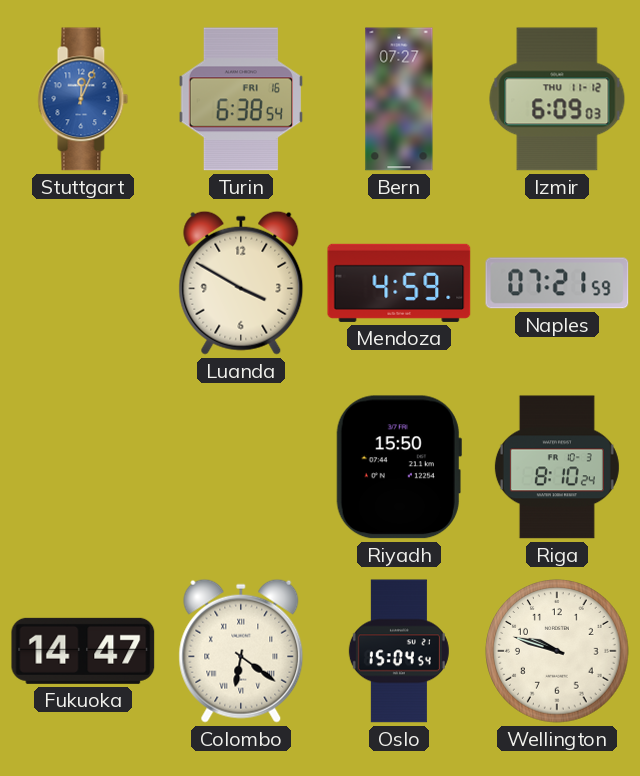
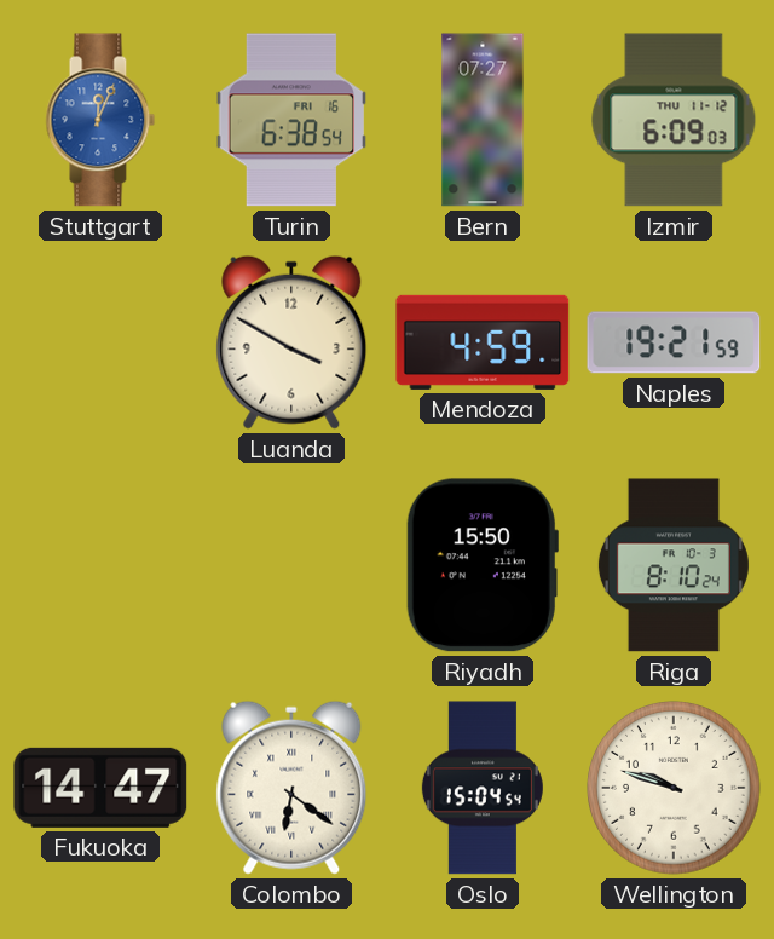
Naples: 07:21 -> 19:21 (674, 342)
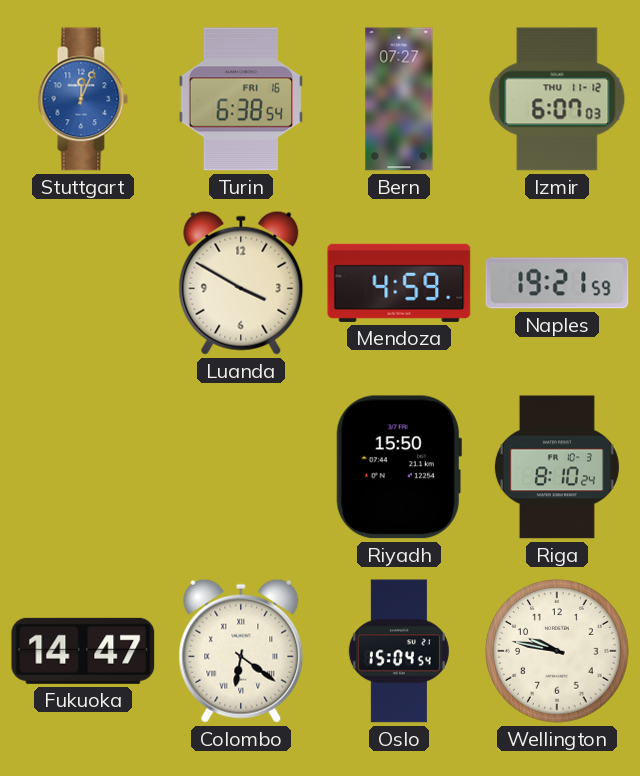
Izmir: 6:09 -> 6:07 (557, 99)
Wellington: 9:48 -> 9:47 (557, 651)
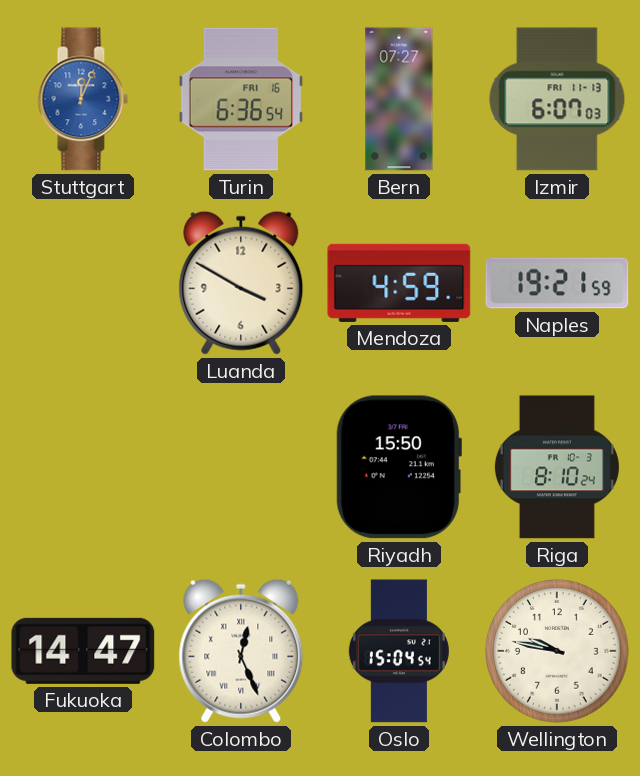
Turin: 6:38 -> 6:36 (241, 99)
Izmir date: THU 11-12 -> FRI 11-13 (557, 99)
Colombo: 6:21 -> 12:26 (241, 651)
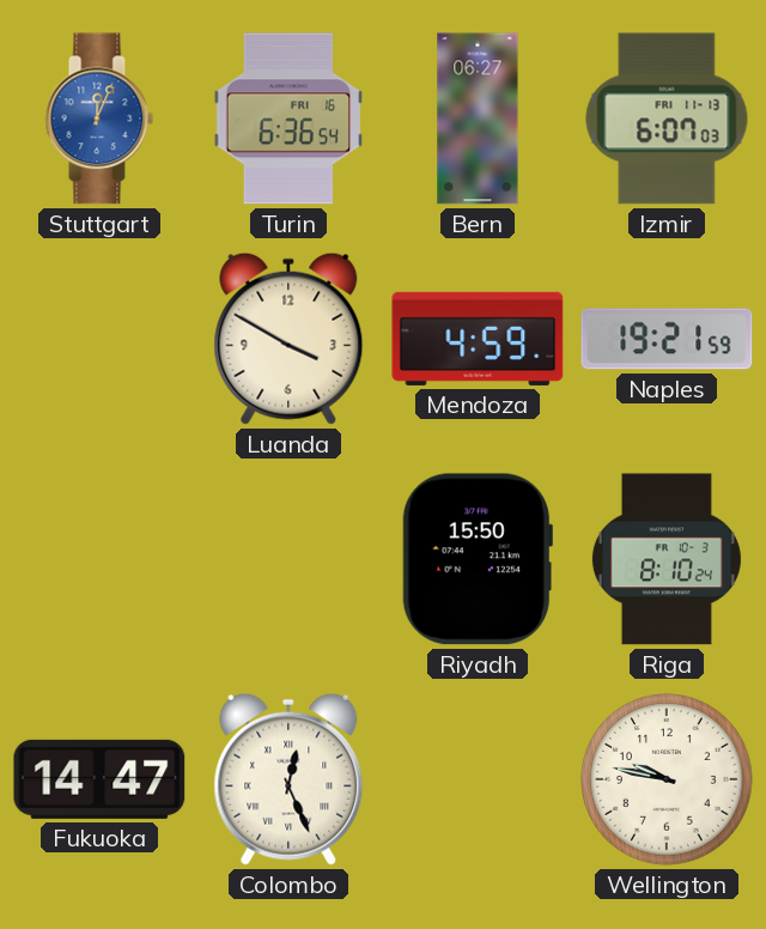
Bern: 07:27 -> 06:27 (478, 119)
Oslo: 15:04 -> none (399, 651)
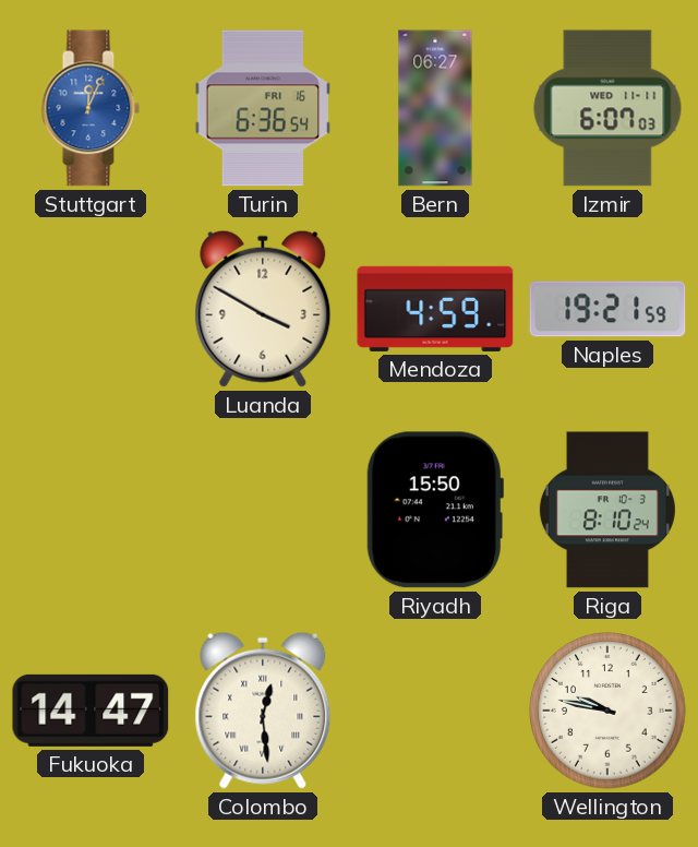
Izmir date: FRI 11-13 -> WED 11-11 (607, 108)
Colombo: 12:26 -> 12:29 (263, 711)
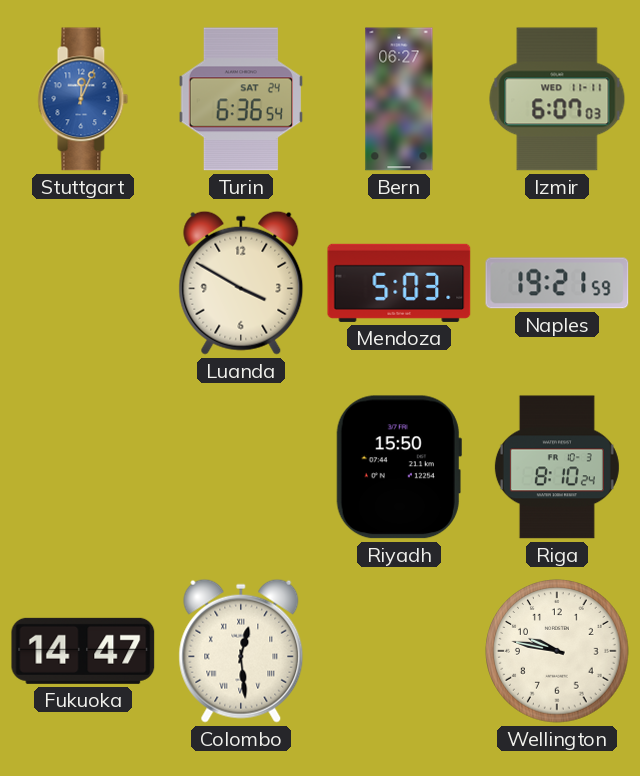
Turin date: FRI 16 -> SAT 24 (241, 99)
Mendoza: 4:59 -> 5:03 (399, 283)
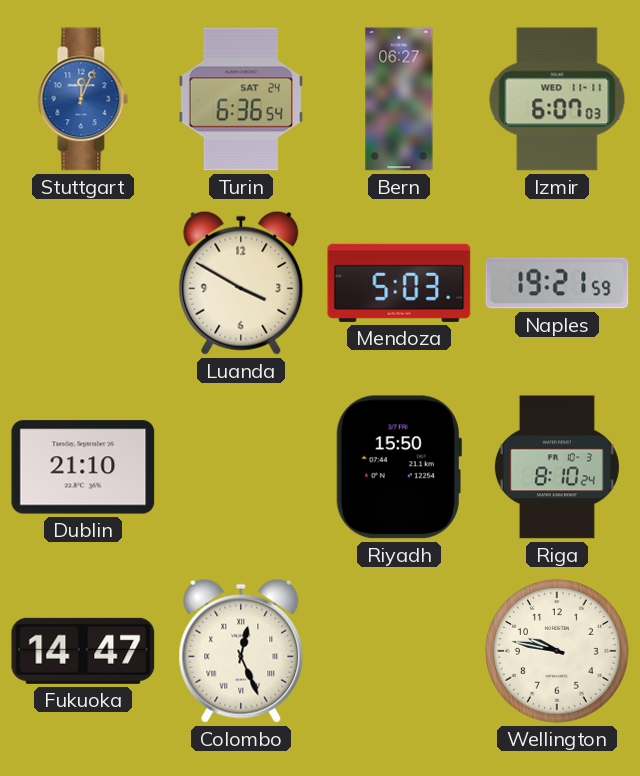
Dublin: none -> 21:10 (83, 467)
Colombo: 12:29 -> 12:26 (241, 651)
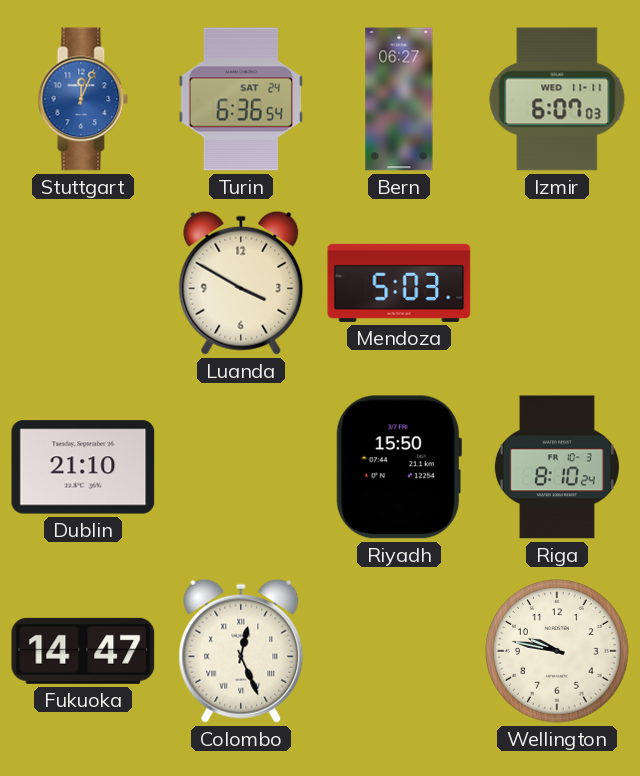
Naples: 19:21 -> none (557, 283)
